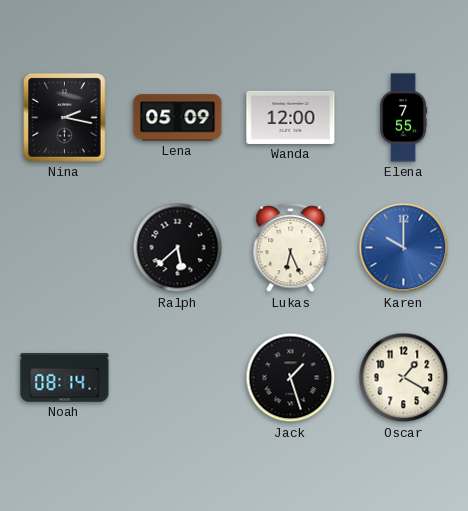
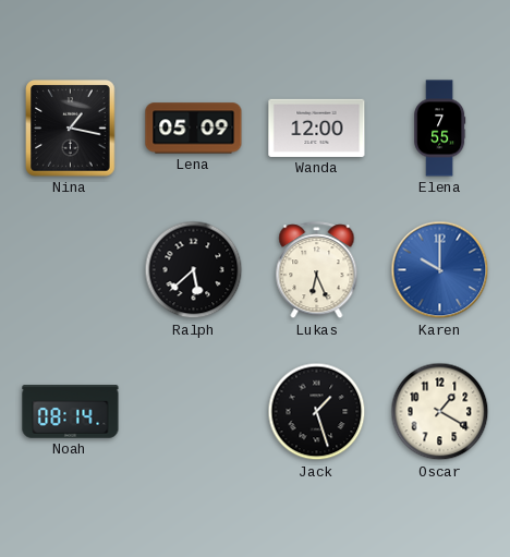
Nina: 2:17 -> 1:17 (71, 129)
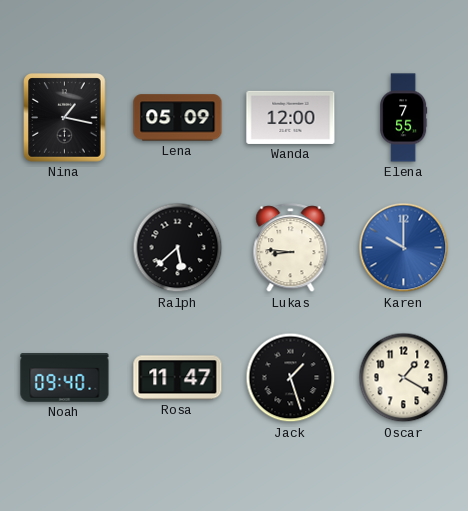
Lukas: 6:26 -> 8:46 (291, 248)
Noah: 08:14 -> 09:40 (65, 378)
Rosa: none -> 11:47 (178, 378)
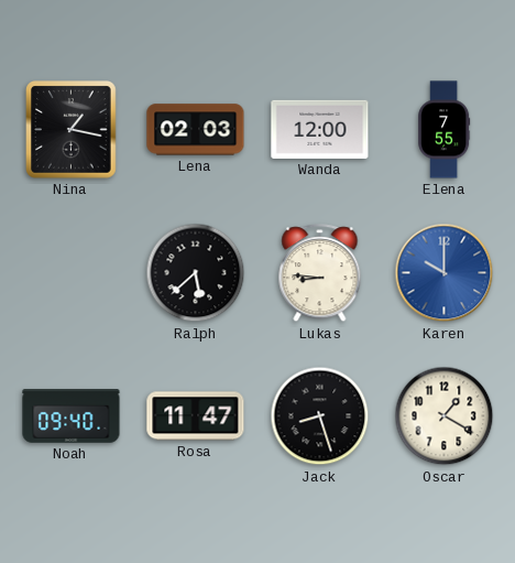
Lena: 05:09 -> 02:03 (196, 130)
Jack: 1:27 -> 8:27 (320, 416)
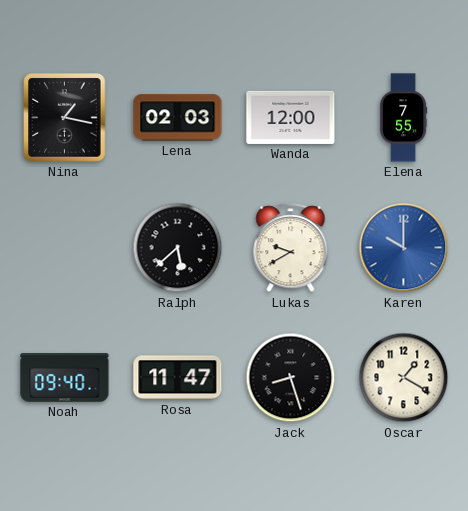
Lukas: 8:46 -> 9:40 (291, 248)
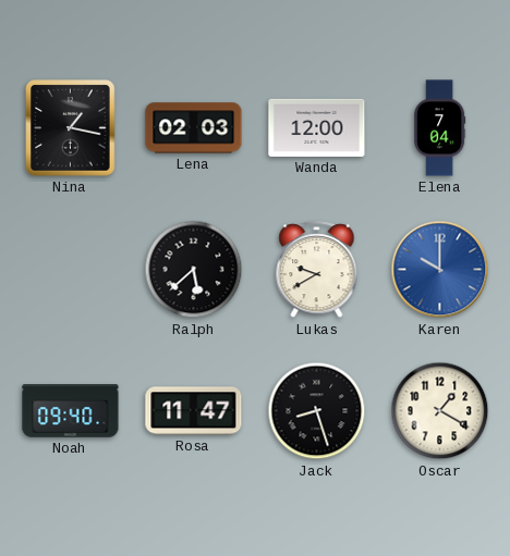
Elena: 7:55 -> 7:04 (440, 128)
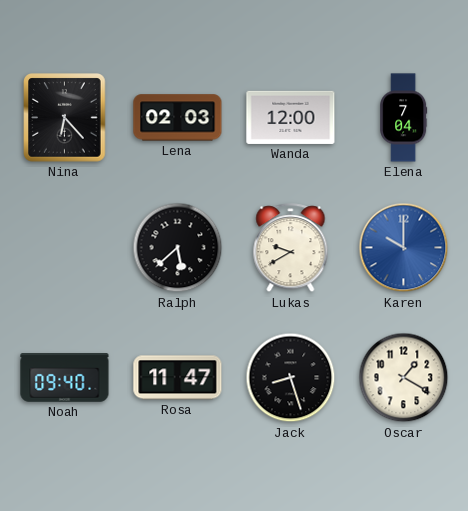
Nina: 1:17 -> 6:23 (65, 118)
